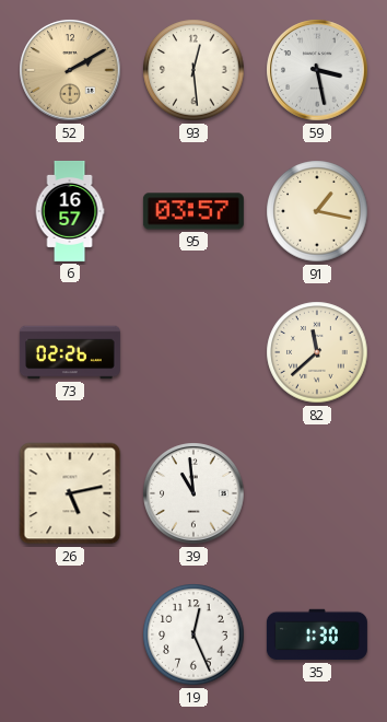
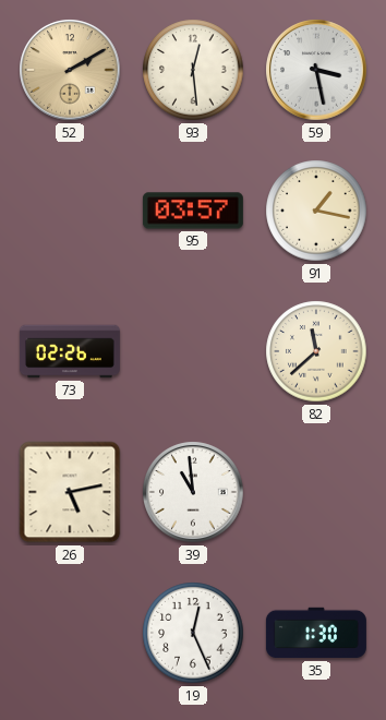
6: 16:57 -> none (70, 211)
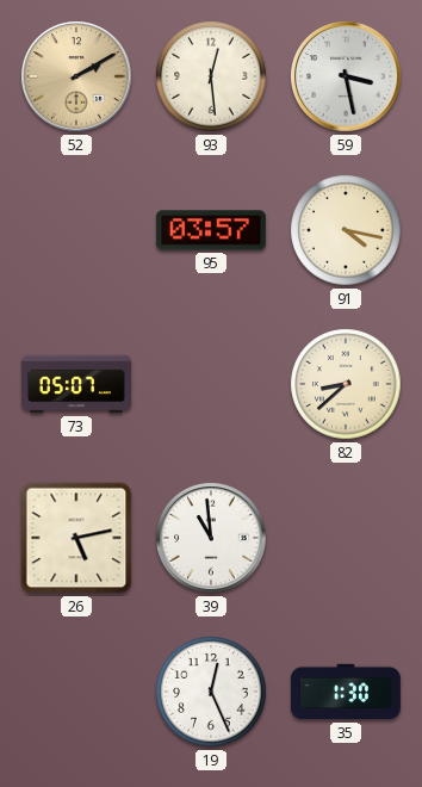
91: 1:17 -> 4:17 (346, 230)
73: 02:26 -> 05:07 (76, 384)
82: 11:38 -> 8:38 (346, 384)
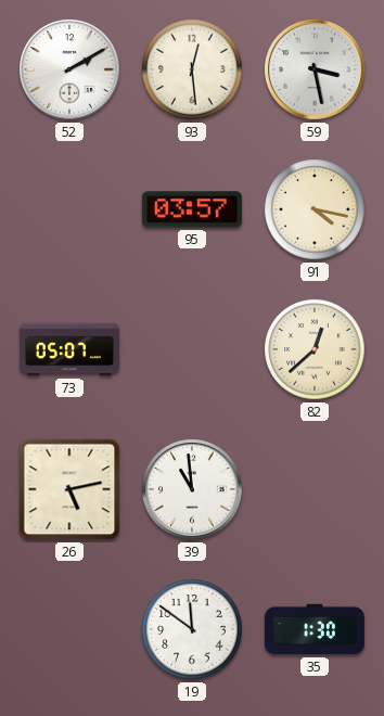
52 dial: champagne -> white (69, 69)
82: 8:38 -> 12:38 (315, 349)
19: 12:26 -> 11:51 (192, 629)
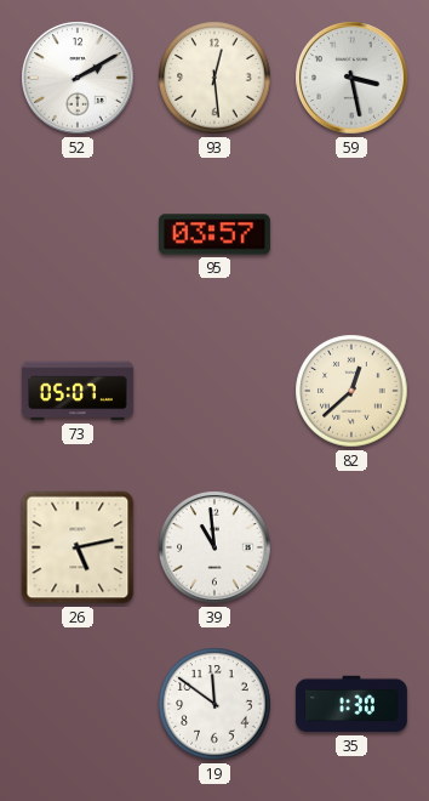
91: 4:17 -> none (315, 209)
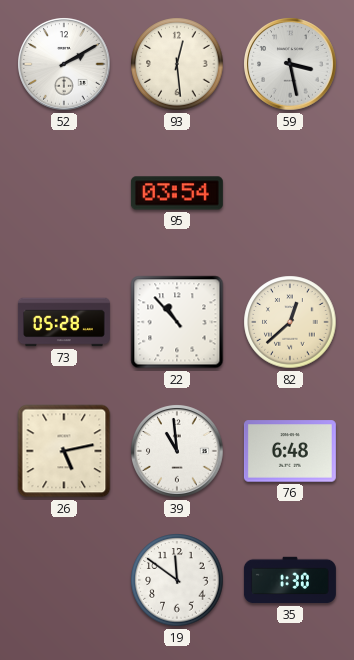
95: 03:57 -> 03:54 (177, 193)
73: 05:07 -> 05:28 (64, 322)
22: none -> 10:53 (177, 322)
76: none -> 6:48 (290, 451)
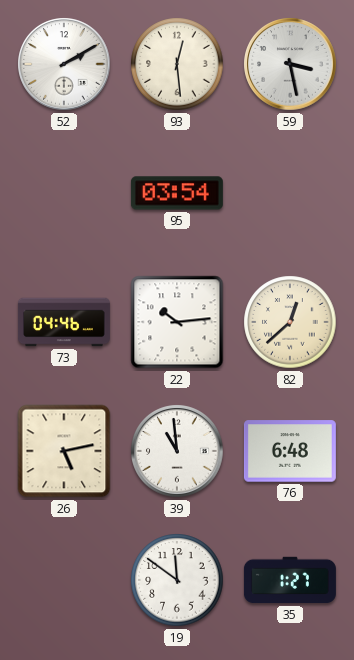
73: 05:28 -> 04:46 (64, 322)
22: 10:53 -> 10:14 (177, 322)
35: 1:30 -> 1:27 (290, 580)
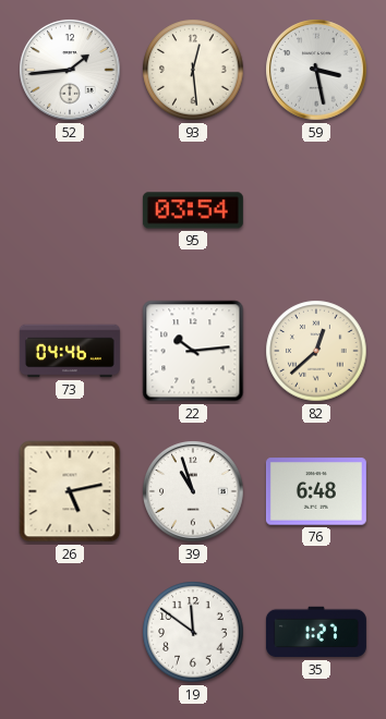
52: 2:10 -> 1:44 (70, 70)
39: 10:59 -> 10:57 (193, 491)
